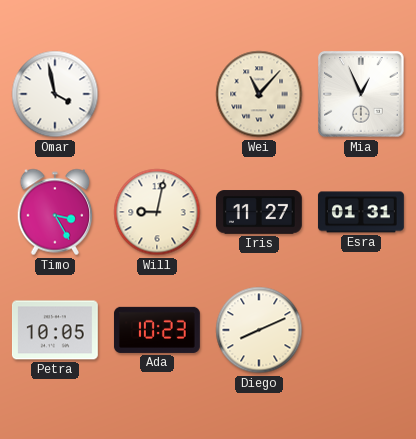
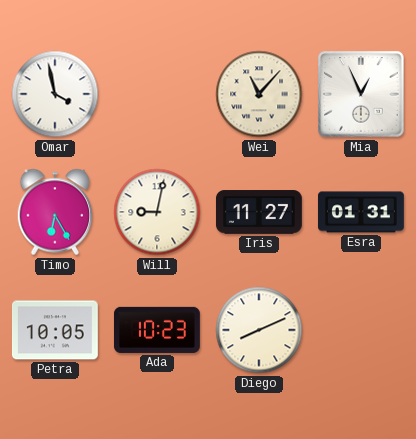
Timo: 3:25 -> 6:25 (55, 212)
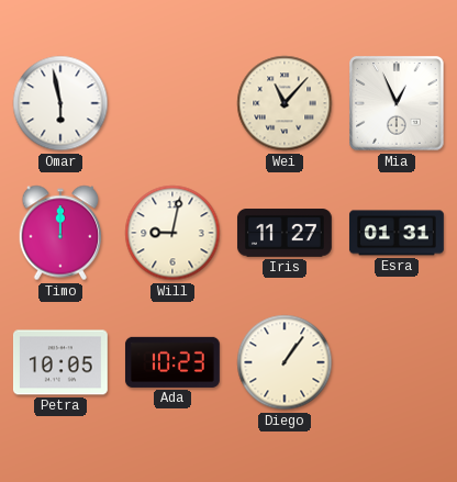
Omar: 3:58 -> 5:58 (60, 103)
Timo: 6:25 -> 12:00 (60, 233)
Diego: 8:11 -> 1:06 (285, 362)
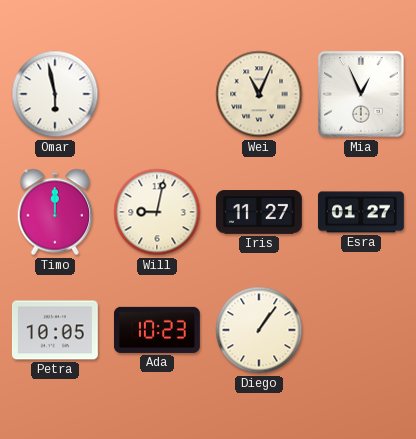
Wei: 11:07 -> 11:04 (259, 94)
Esra: 01:31 -> 01:27 (361, 212)
